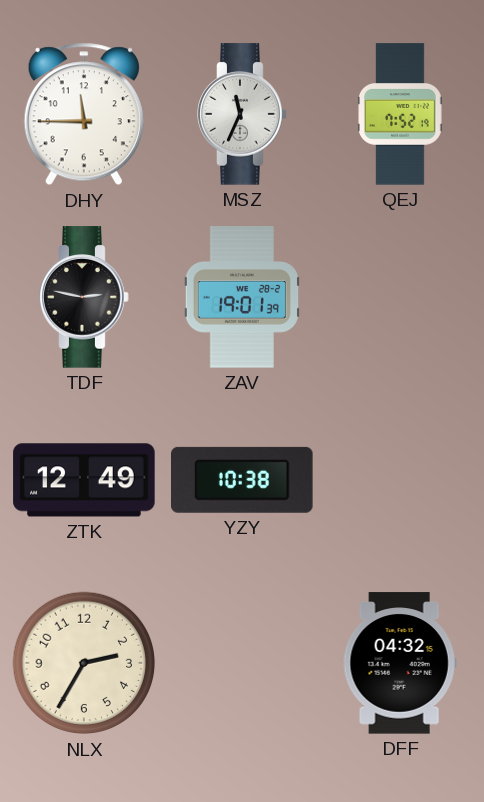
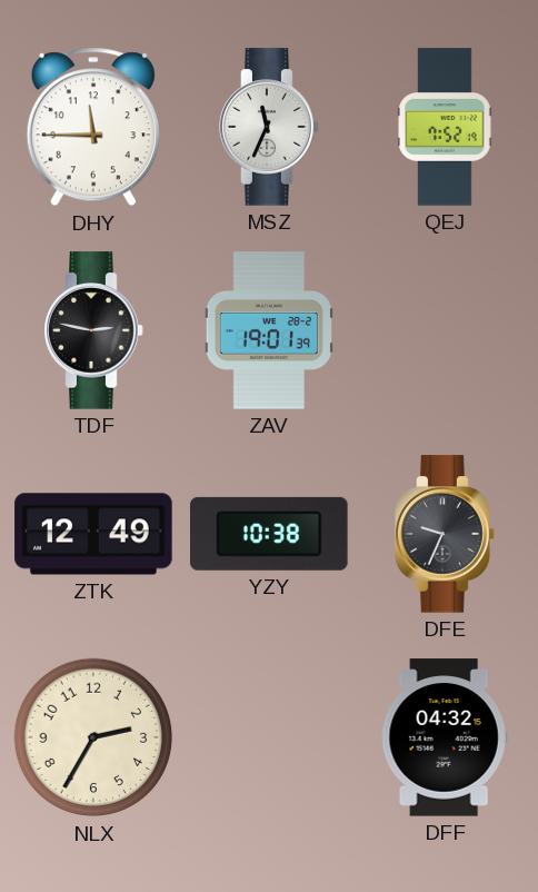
DFE: none -> 9:34 (445, 534)
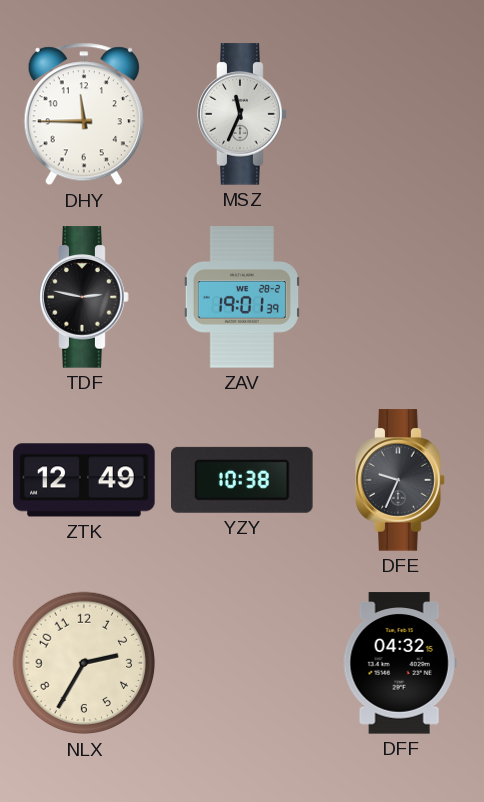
QEJ: 7:52 -> none (446, 127)
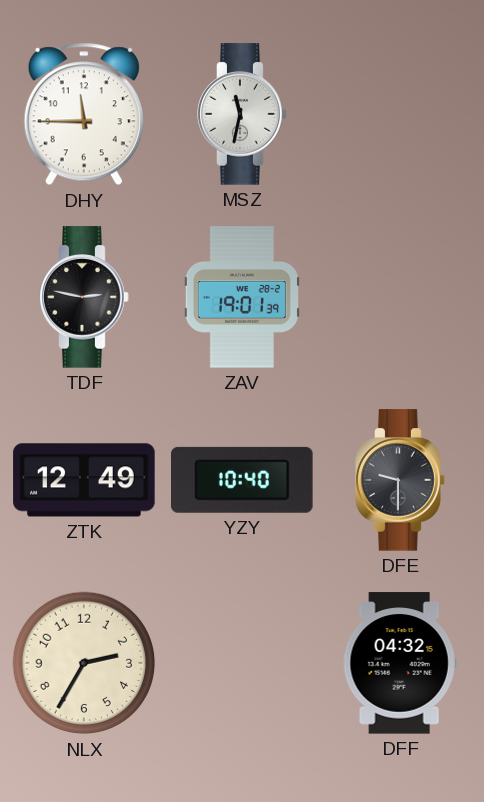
MSZ: 11:34 -> 11:32 (242, 114)
YZY: 10:38 -> 10:40 (242, 480)
DFE: 9:34 -> 9:30 (400, 480)
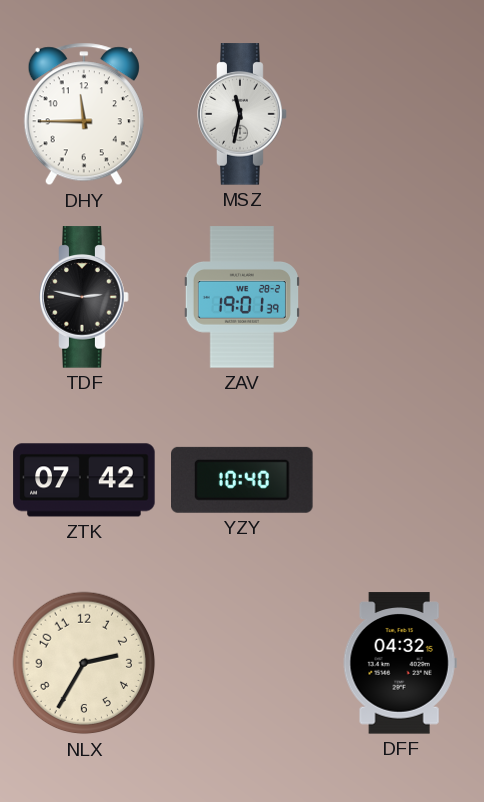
ZTK: 12:49 -> 07:42 (84, 480)
DFE: 9:30 -> none (400, 480)
